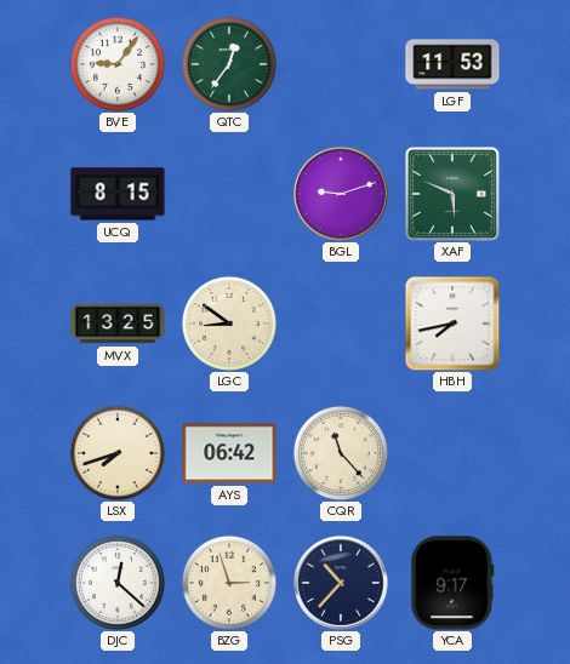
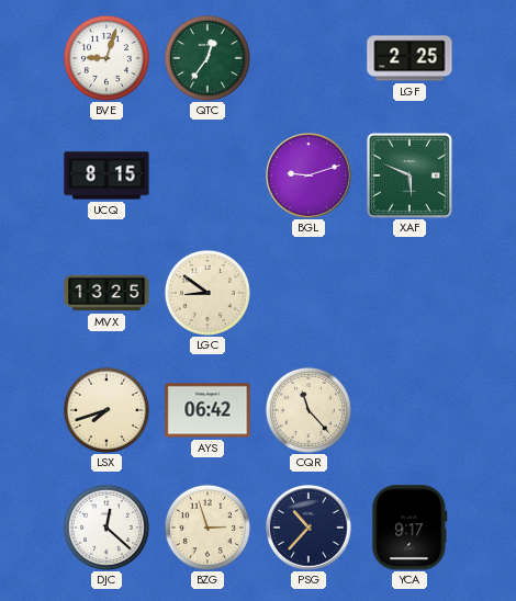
BVE: 9:06 -> 9:03 (106, 58)
LGF: 11:53 -> 2:25 (410, 58)
HBH: 7:43 -> none (452, 324)
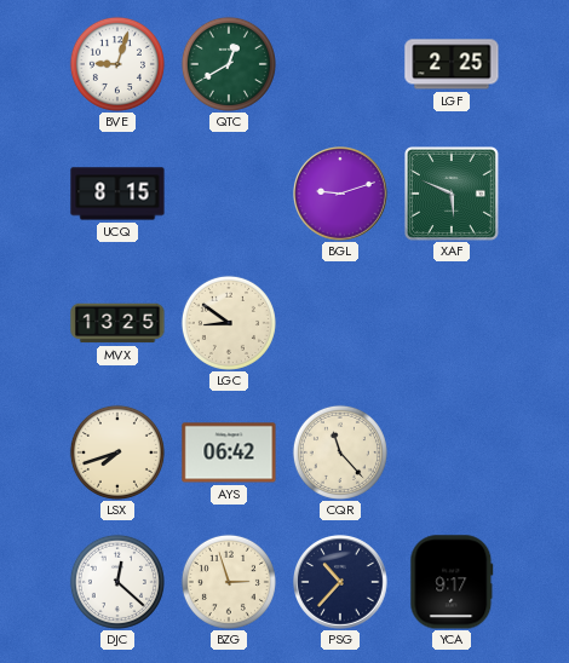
QTC: 12:36 -> 12:40 (229, 64)
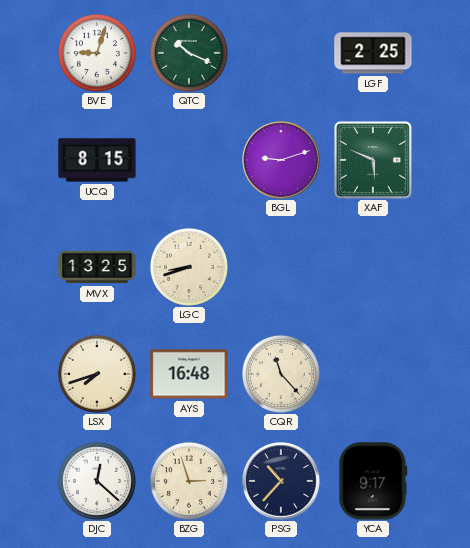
QTC: 12:40 -> 10:19 (189, 53)
LGC: 8:51 -> 8:42 (189, 267)
AYS: 06:42 -> 16:48 (189, 374)
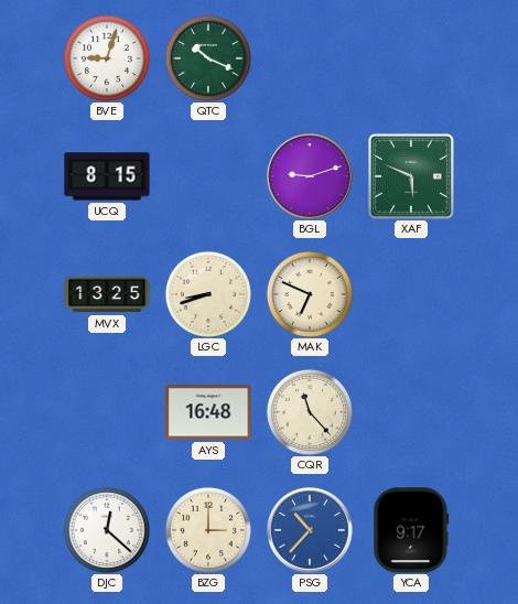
LGF: 2:25 -> none (373, 53)
MAK: none -> 6:49 (310, 294)
LSX: 7:42 -> none (97, 374)
BZG: 2:57 -> 3:00 (208, 530)
PSG dial: navy -> blue (311, 531)
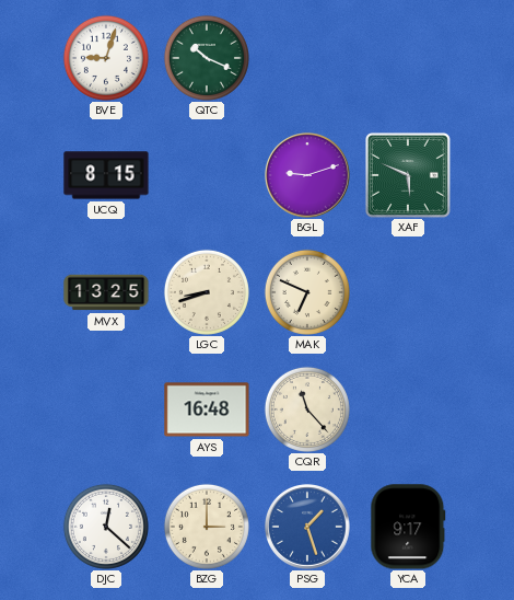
PSG: 10:37 -> 1:27 (308, 528)
